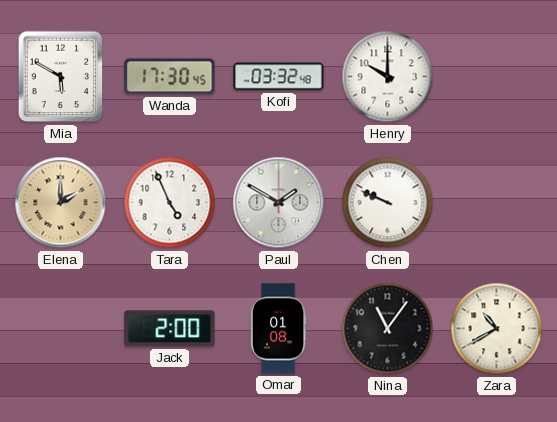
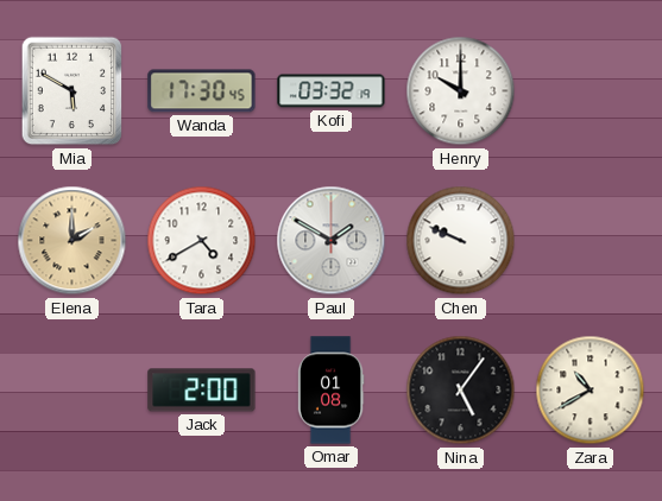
Kofi: 03:32:48 -> 03:32:19 (332, 91)
Tara: 4:56 -> 4:40 (202, 241)
Nina: 11:06 -> 5:06 (461, 391)
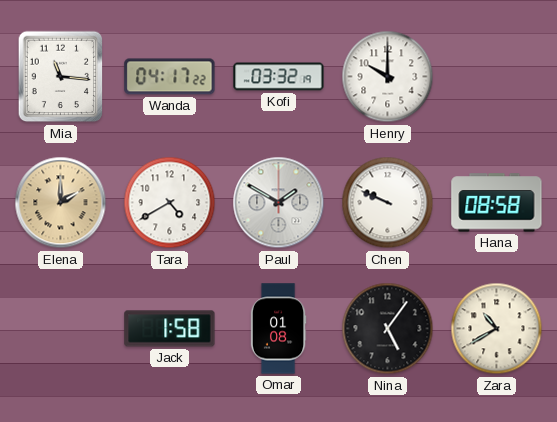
Mia: 5:50 -> 11:16 (61, 77)
Wanda: 17:30 -> 04:17 (170, 77)
Hana: none -> 08:58 (497, 203)
Jack: 2:00 -> 1:58 (170, 329)
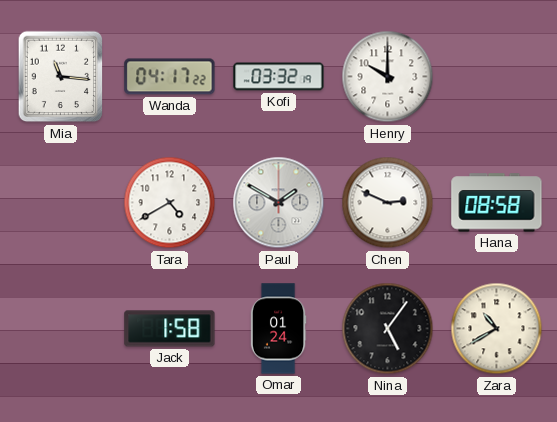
Elena: 2:00 -> none (61, 203)
Chen: 9:49 -> 2:49 (388, 203)
Omar: 01:08 -> 01:24 (278, 329)
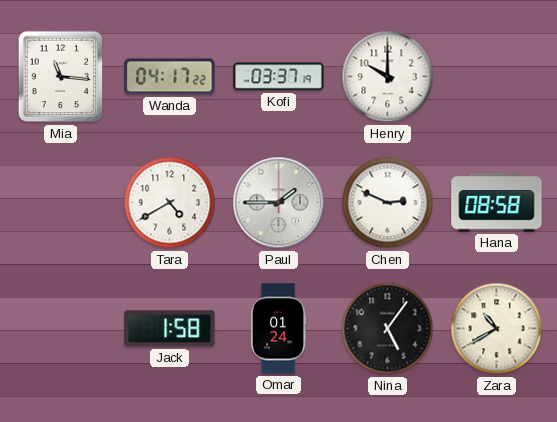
Kofi: 03:32 -> 03:37 (279, 77)
Paul: 1:50 -> 1:45 (279, 203)
